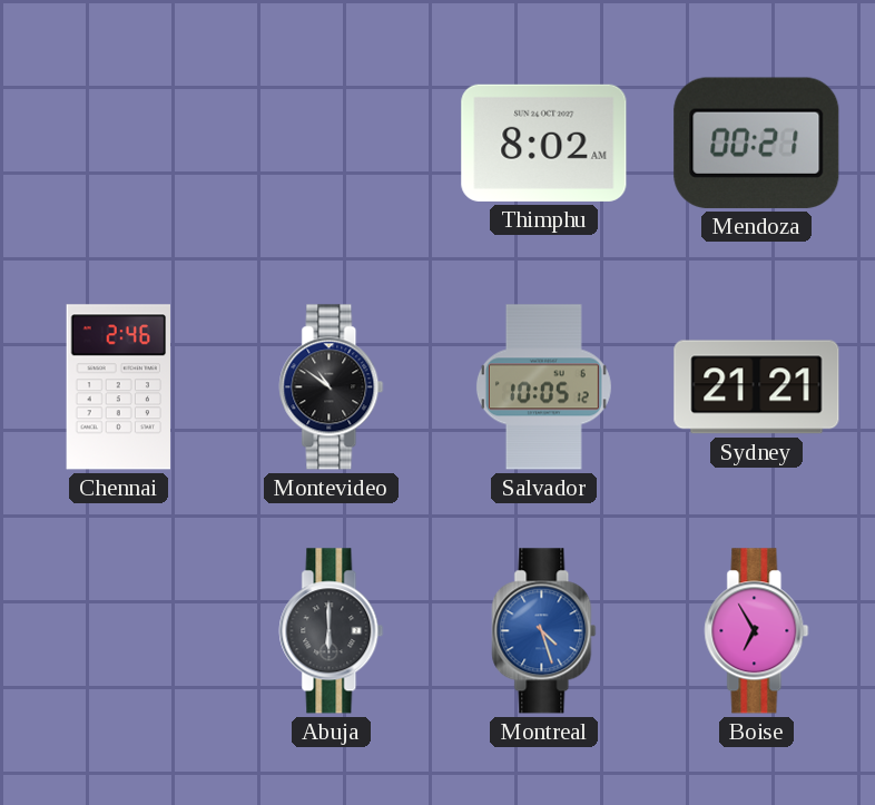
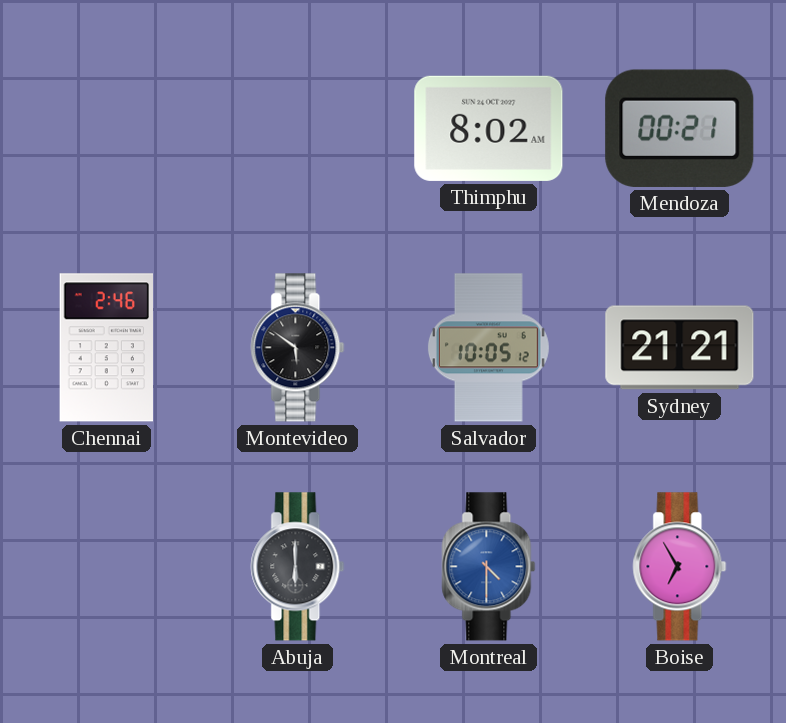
Montevideo: 10:51 -> 5:51 (298, 348)
Montreal: 4:27 -> 4:30 (489, 567)
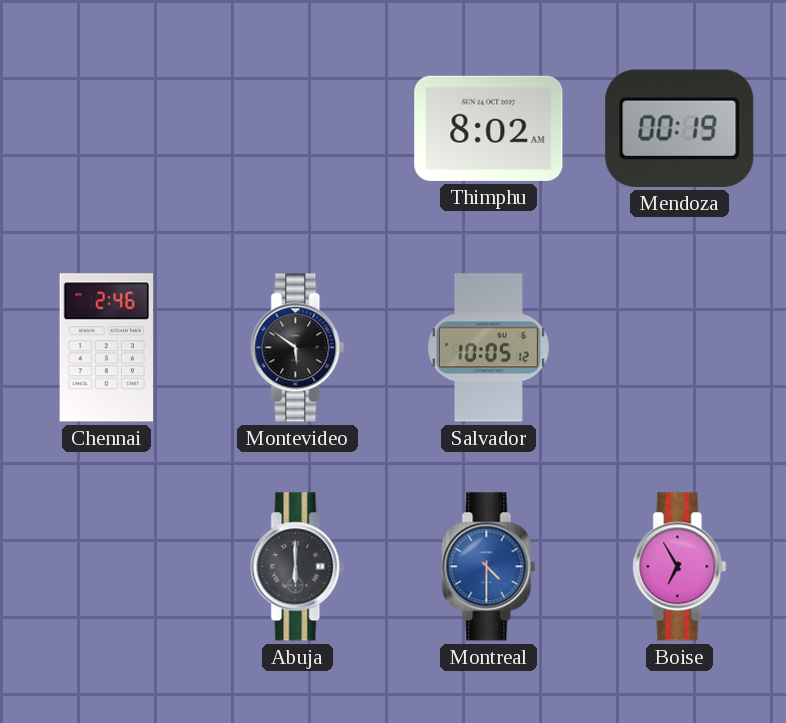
Mendoza: 00:21 -> 00:19 (680, 128)
Sydney: 21:21 -> none (680, 348)
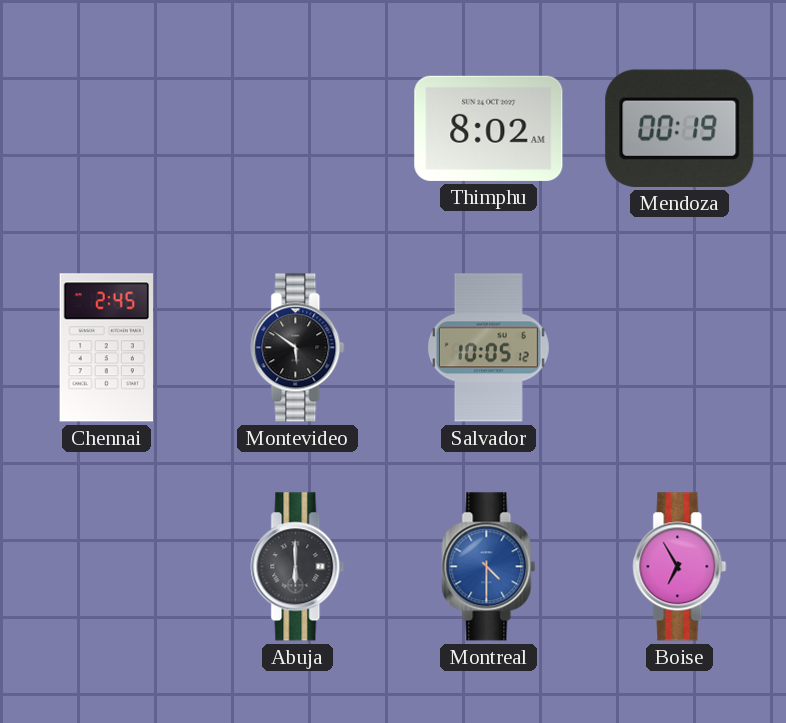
Chennai: 2:46 -> 2:45 (106, 348)
